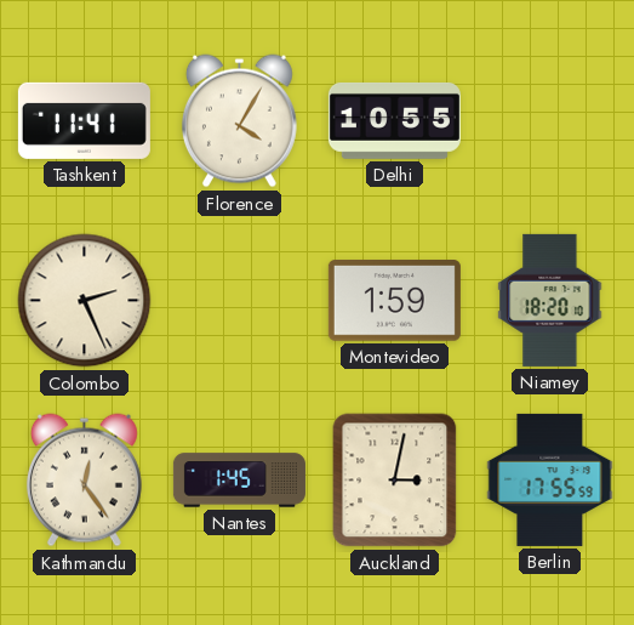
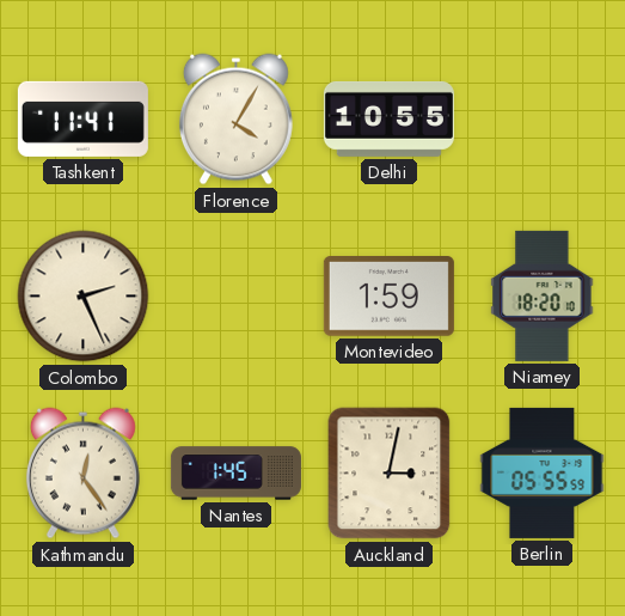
Berlin: 17:55 -> 05:55 (543, 472)
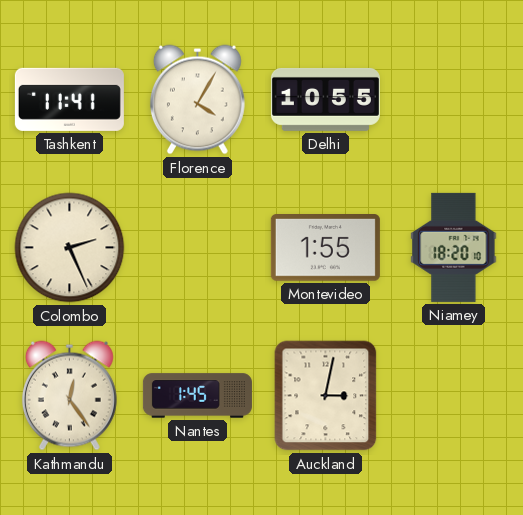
Montevideo: 1:59 -> 1:55 (325, 248)
Berlin: 05:55 -> none (543, 472)
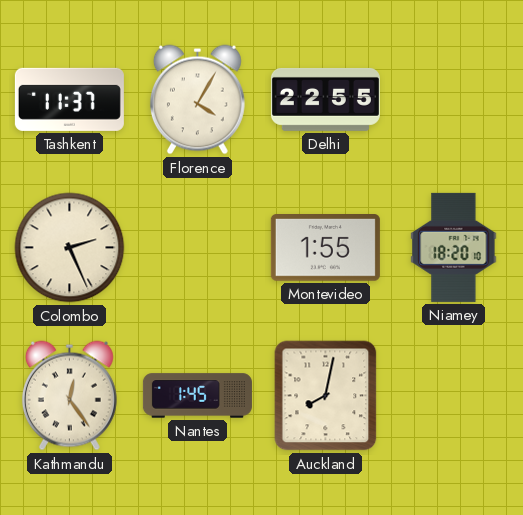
Tashkent: 11:41 -> 11:37 (69, 99)
Delhi: 10:55 -> 22:55 (325, 99)
Auckland: 3:02 -> 8:02 (326, 396)
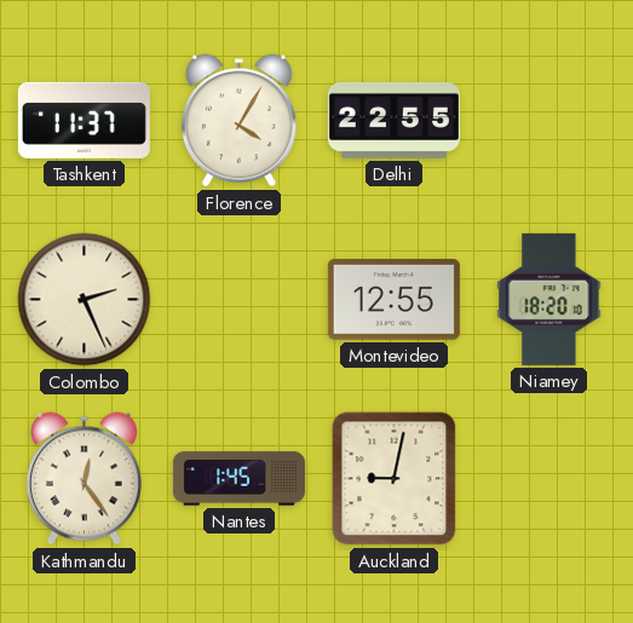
Montevideo: 1:55 -> 12:55 (393, 300)
Auckland: 8:02 -> 9:02 (395, 479)
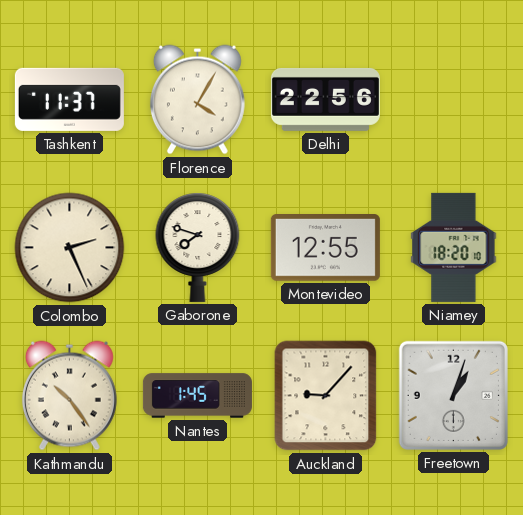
Delhi: 22:55 -> 22:56 (325, 99)
Gaborone: none -> 7:48 (198, 247)
Kathmandu: 12:24 -> 10:24 (69, 396)
Auckland: 9:02 -> 9:07 (326, 396)
Freetown: none -> 1:03 (453, 395)
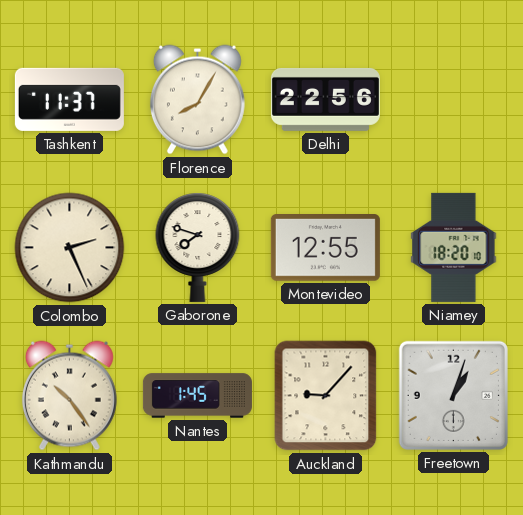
Florence: 4:05 -> 8:05 (197, 100)
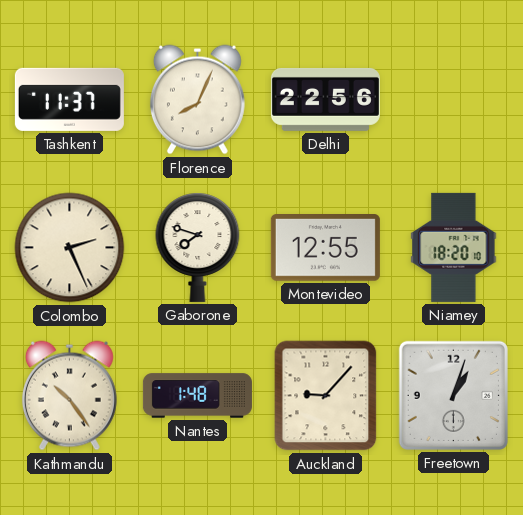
Florence: 8:05 -> 8:04 (197, 100)
Nantes: 1:45 -> 1:48 (197, 396)
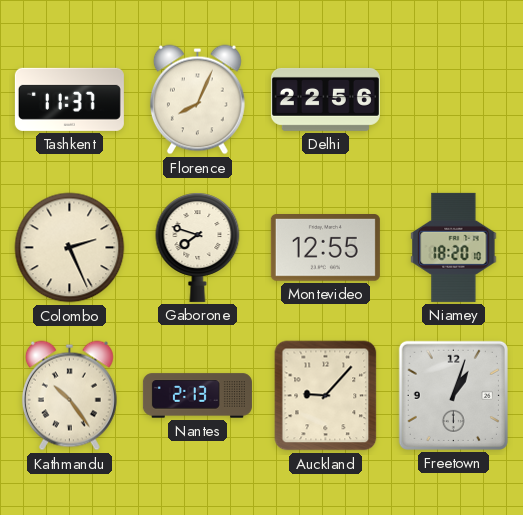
Nantes: 1:48 -> 2:13 (197, 396)
